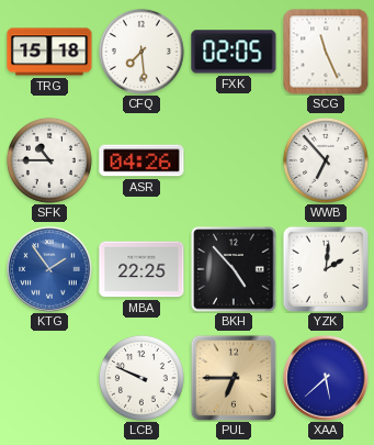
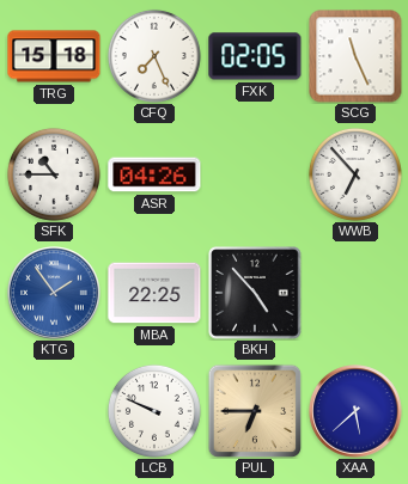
CFQ: 7:29 -> 7:26 (154, 56)
YZK: 2:01 -> none (326, 269)
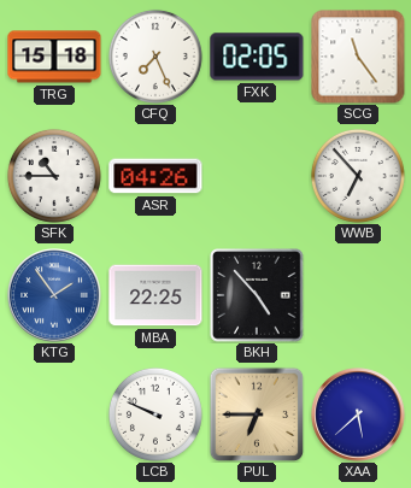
SCG: 11:26 -> 11:24 (358, 57)
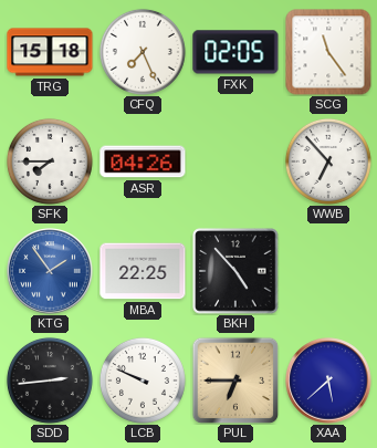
SFK: 10:45 -> 7:45 (50, 162)
SDD: none -> 2:44 (50, 381)
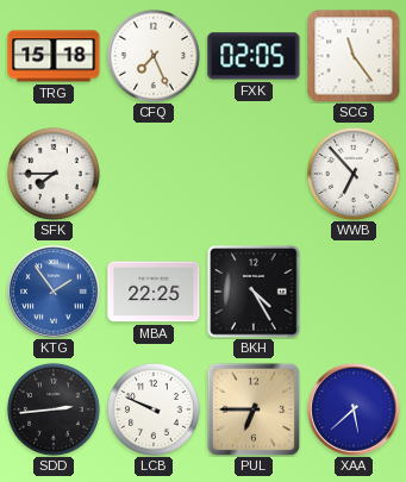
ASR: 04:26 -> none (143, 162)
BKH: 4:53 -> 4:25 (254, 292)
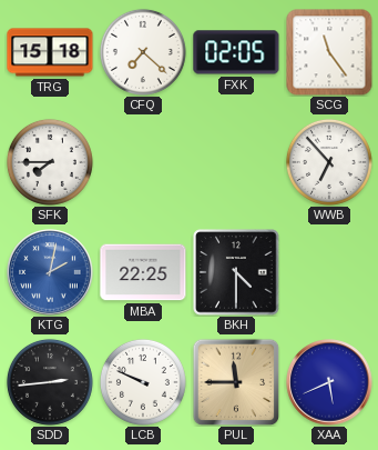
CFQ: 7:26 -> 7:22 (143, 52)
KTG: 1:54 -> 2:02 (50, 272)
BKH: 4:25 -> 4:30 (236, 272)
PUL: 6:45 -> 11:45 (236, 382)
XAA: 5:38 -> 5:41 (329, 382)
